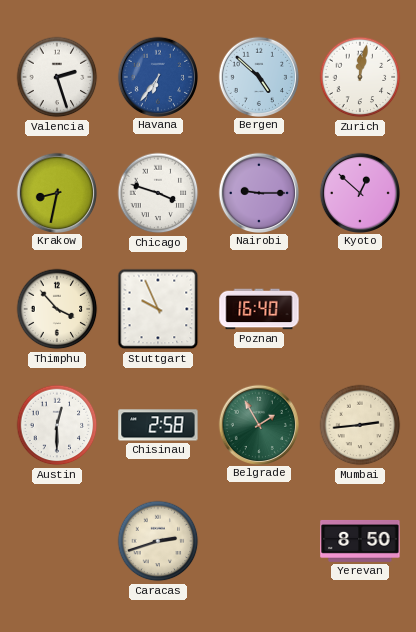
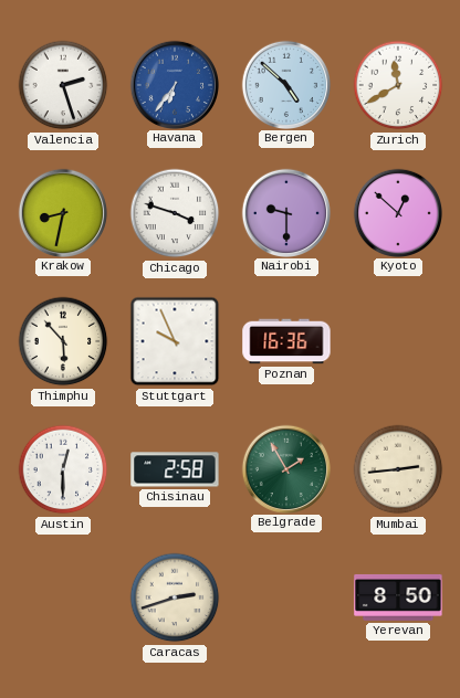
Zurich: 12:02 -> 11:40 (398, 85)
Nairobi: 9:15 -> 9:30 (285, 212)
Thimphu: 3:53 -> 5:53 (63, 341)
Poznan: 16:40 -> 16:36 (286, 341)
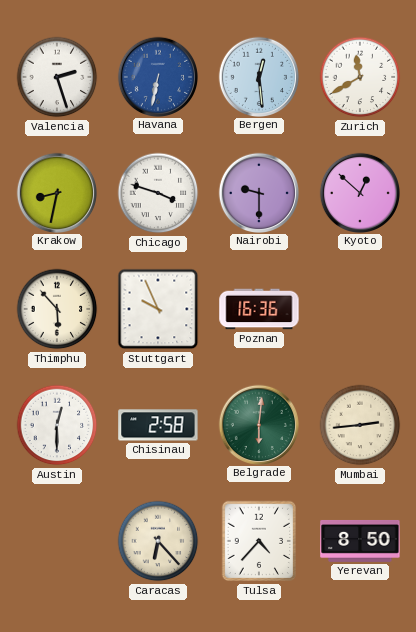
Havana: 6:36 -> 6:32 (157, 76)
Bergen: 4:52 -> 12:29 (258, 76)
Belgrade: 1:55 -> 6:01 (258, 424)
Caracas: 2:42 -> 6:23 (158, 541)
Tulsa: none -> 4:37 (258, 541)
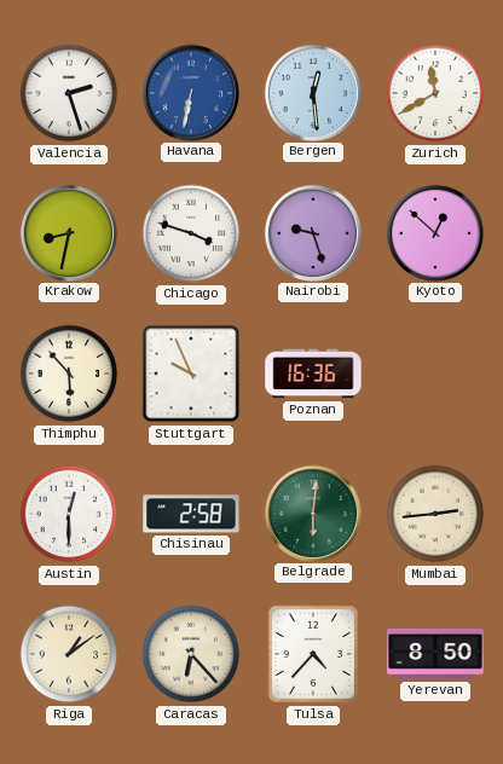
Nairobi: 9:30 -> 9:27 (312, 232)
Riga: none -> 1:09 (69, 654)
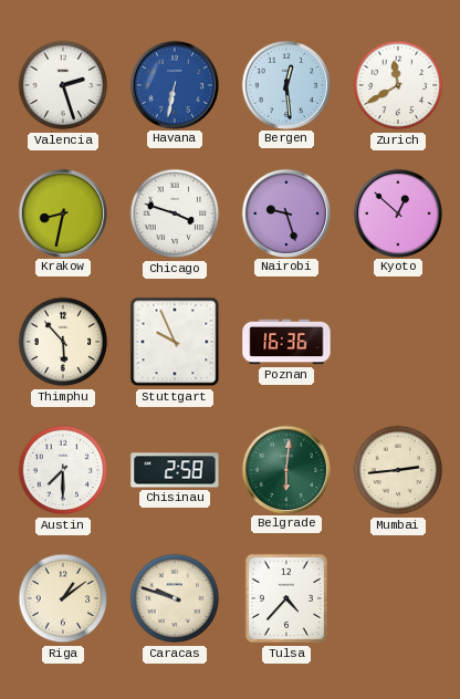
Austin: 12:30 -> 7:30 (63, 470)
Caracas: 6:23 -> 9:48 (175, 598)
Yerevan: 8:50 -> none (435, 654)
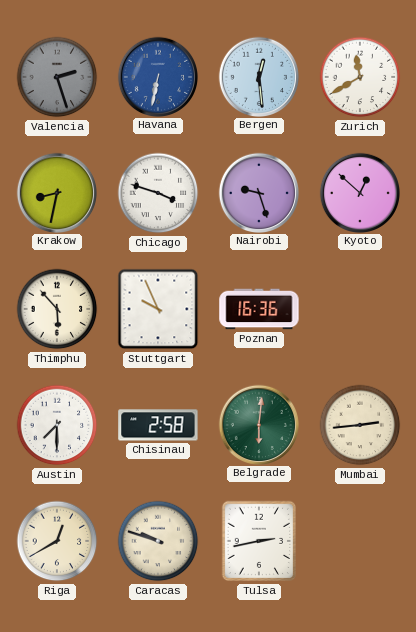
Valencia dial: white -> grey (57, 77)
Riga: 1:09 -> 12:40 (57, 541)
Tulsa: 4:37 -> 2:43 (258, 541)
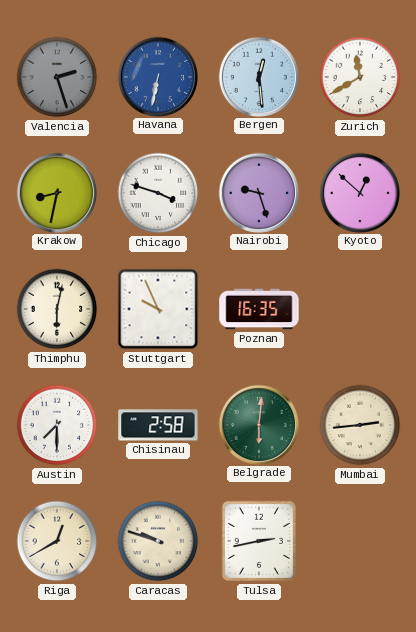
Thimphu: 5:53 -> 6:02 (57, 309)
Poznan: 16:36 -> 16:35 (259, 309)
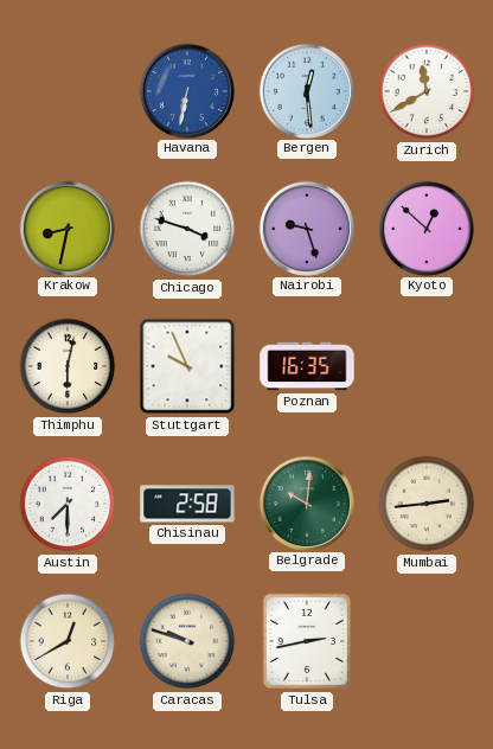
Valencia: 2:27 -> none (57, 77)
Belgrade: 6:01 -> 10:01 (306, 502)
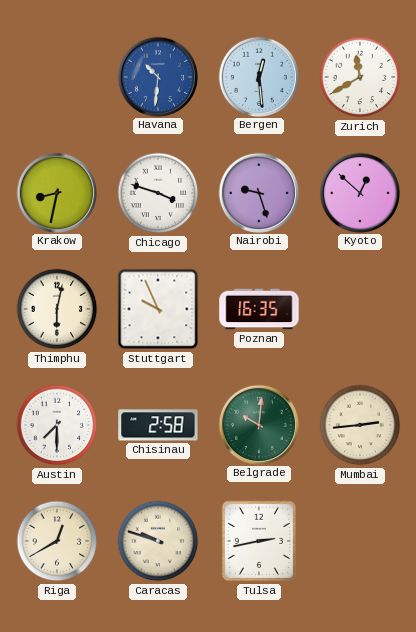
Havana: 6:32 -> 10:31 (157, 76)
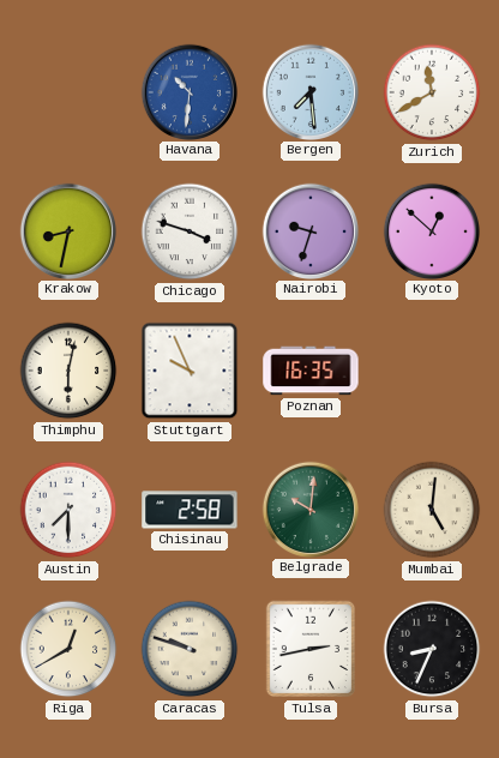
Bergen: 12:29 -> 7:29 (309, 91)
Nairobi: 9:27 -> 9:33 (309, 230)
Mumbai: 2:44 -> 5:01 (432, 510)
Bursa: none -> 8:34 (432, 649)
